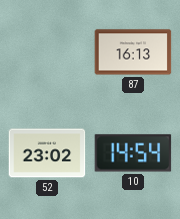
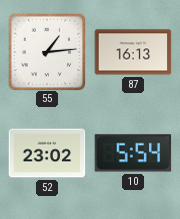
55: none -> 1:14 (47, 52)
10: 14:54 -> 5:54 (133, 153)
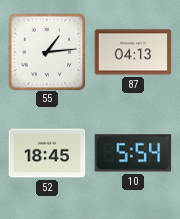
87: 16:13 -> 04:13 (133, 52)
52: 23:02 -> 18:45 (47, 153)
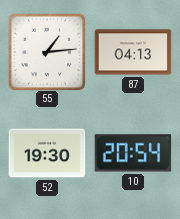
52: 18:45 -> 19:30 (47, 153)
10: 5:54 -> 20:54 (133, 153)
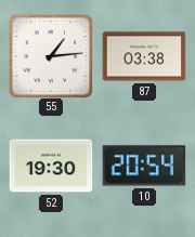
87: 04:13 -> 03:38 (144, 56)
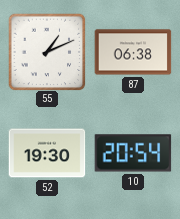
55: 1:14 -> 1:11 (47, 52)
87: 03:38 -> 06:38 (133, 52)
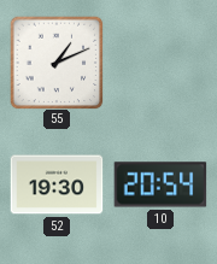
87: 06:38 -> none (133, 52)
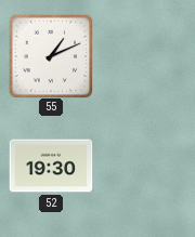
10: 20:54 -> none (160, 184)
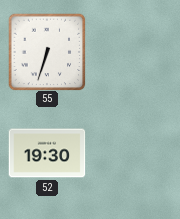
55: 1:11 -> 6:33 (47, 52)
